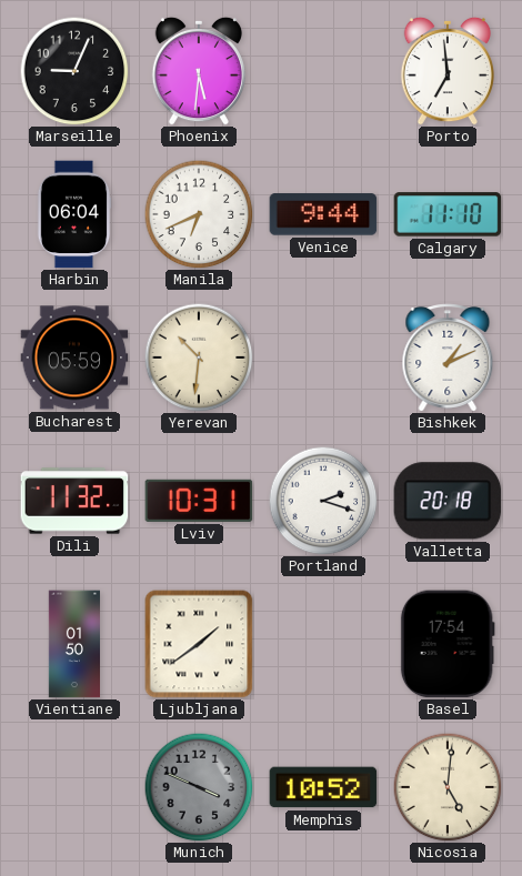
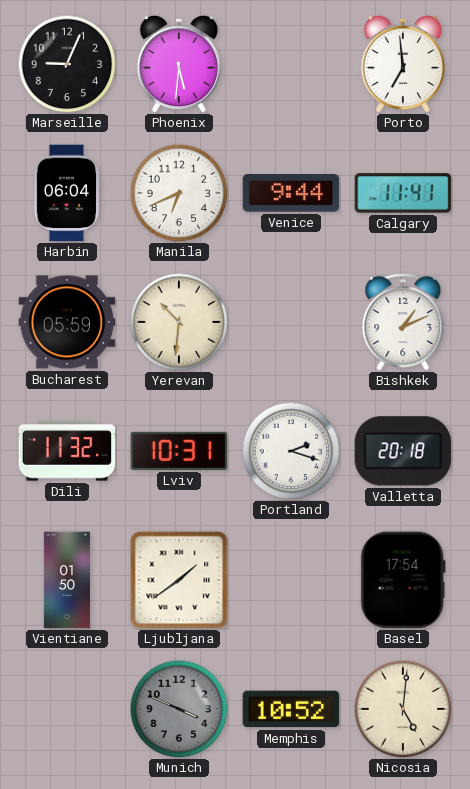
Calgary: 11:10 -> 11:41 (403, 193)
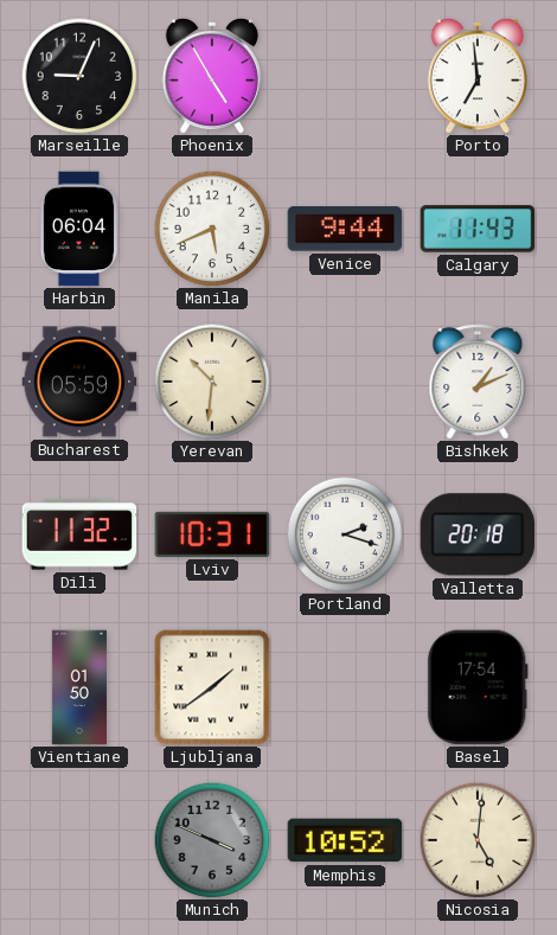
Phoenix: 5:31 -> 4:55 (212, 76)
Manila: 6:41 -> 5:41 (212, 229)
Calgary: 11:41 -> 11:43 (478, 229)
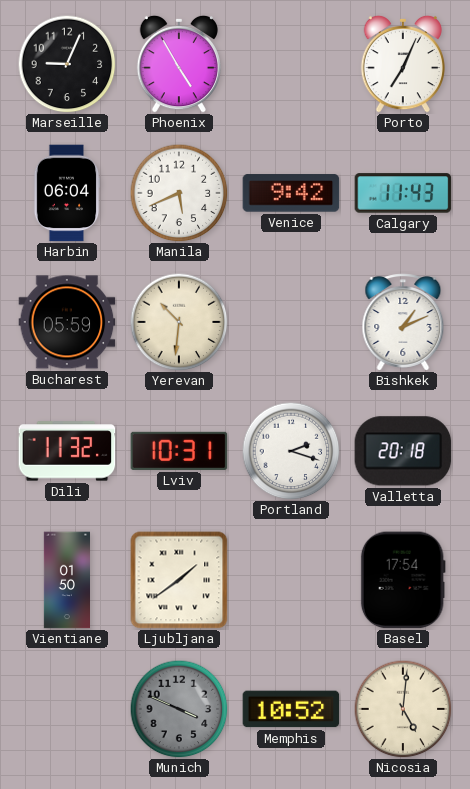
Porto: 6:59 -> 7:04 (403, 64)
Venice: 9:44 -> 9:42 (291, 193)
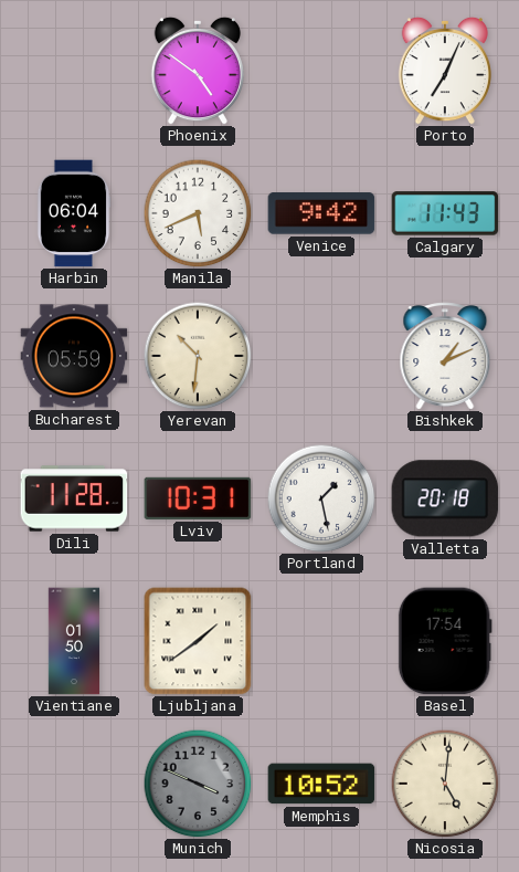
Marseille: 9:04 -> none (67, 64)
Phoenix: 4:55 -> 4:51 (198, 71)
Dili: 11:32 -> 11:28 (74, 498)
Portland: 2:18 -> 1:28 (321, 498)
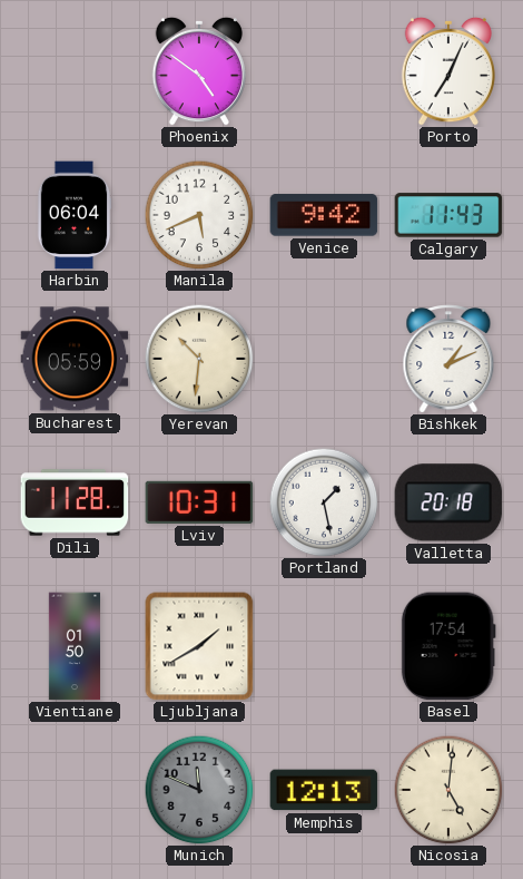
Ljubljana: 1:39 -> 1:40 (199, 646)
Munich: 3:49 -> 11:49 (199, 790)
Memphis: 10:52 -> 12:13 (324, 790)
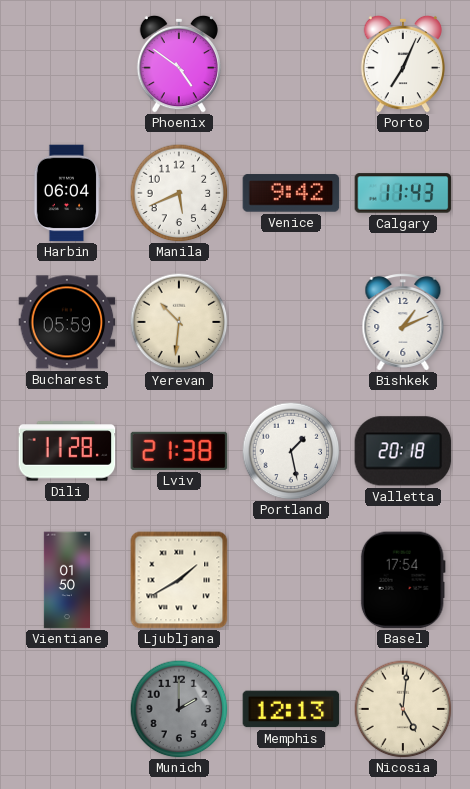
Lviv: 10:31 -> 21:38 (179, 451)
Munich: 11:49 -> 2:00 (179, 709)
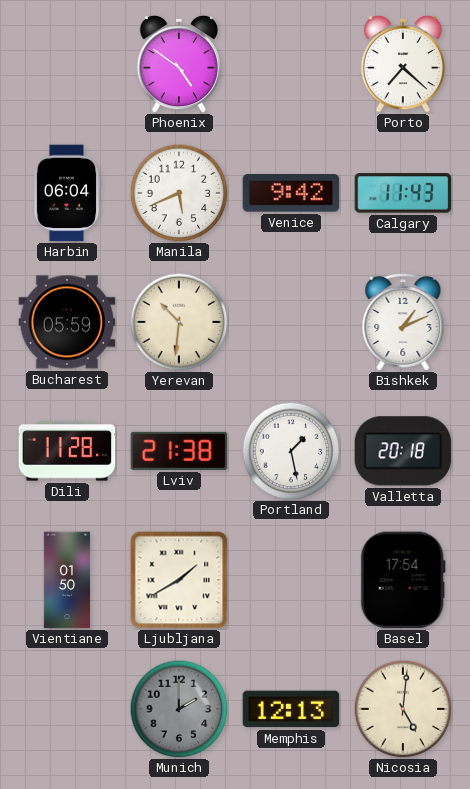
Porto: 7:04 -> 7:22 (403, 64)
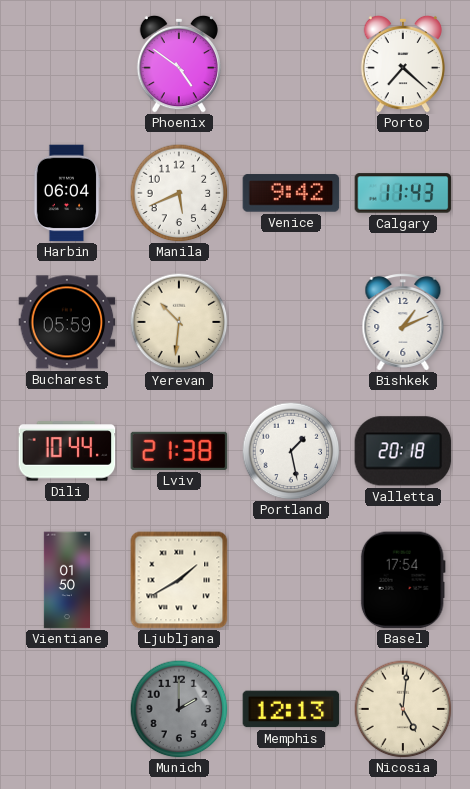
Dili: 11:28 -> 10:44 (67, 451)
